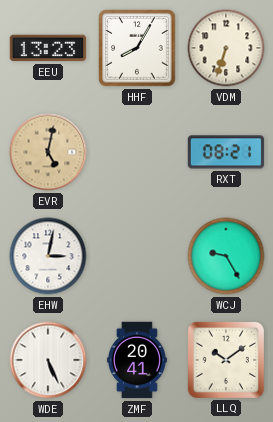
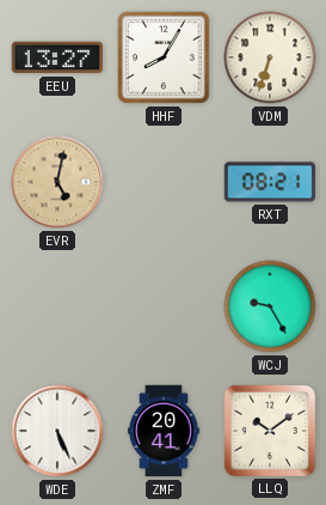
EEU: 13:23 -> 13:27 (57, 57)
EHW: 3:02 -> none (48, 256)
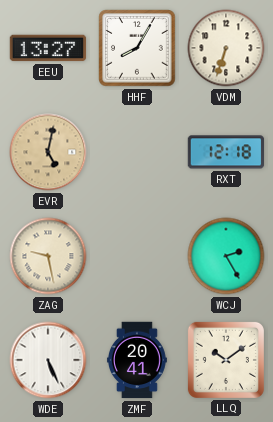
RXT: 08:21 -> 12:18 (226, 152)
ZAG: none -> 9:28 (48, 256)
WCJ: 9:25 -> 2:25 (226, 256)
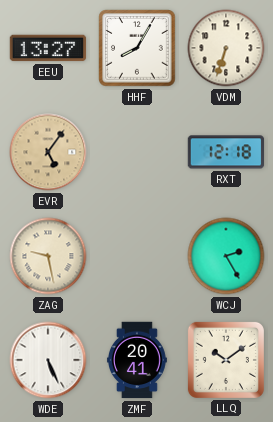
EVR: 5:02 -> 5:06 (48, 152)
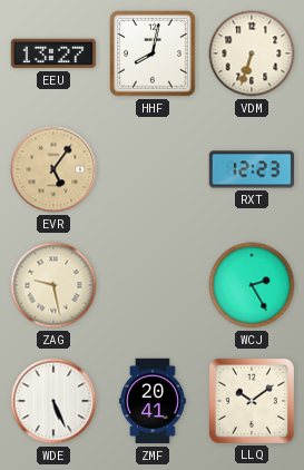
HHF: 8:05 -> 8:02 (153, 53)
RXT: 12:18 -> 12:23 (252, 169)
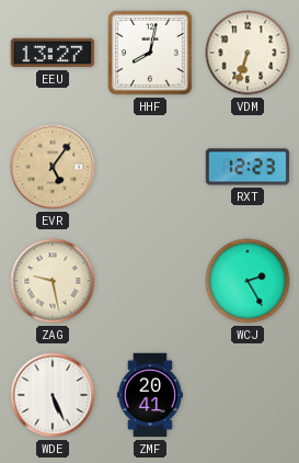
LLQ: 10:09 -> none (252, 401)
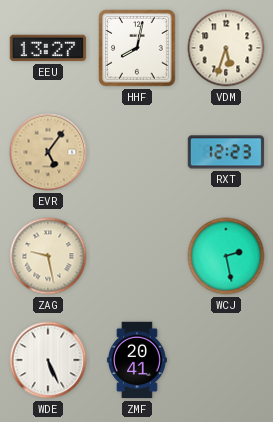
VDM: 6:33 -> 5:33 (226, 48)
WCJ: 2:25 -> 2:28 (226, 256)
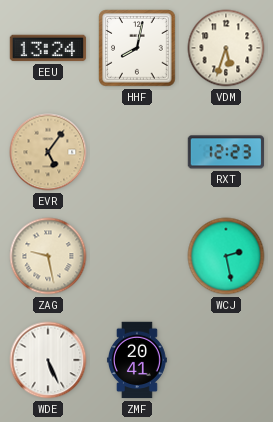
EEU: 13:27 -> 13:24 (48, 48)
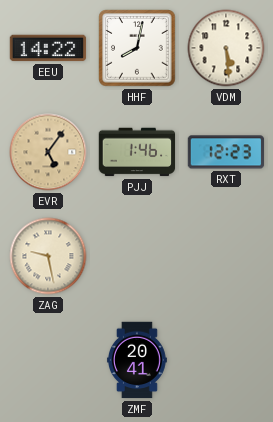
EEU: 13:24 -> 14:22 (48, 48)
VDM: 5:33 -> 5:29 (226, 48)
PJJ: none -> 1:46 (137, 152)
WCJ: 2:28 -> none (226, 256)
WDE: 5:26 -> none (48, 360)
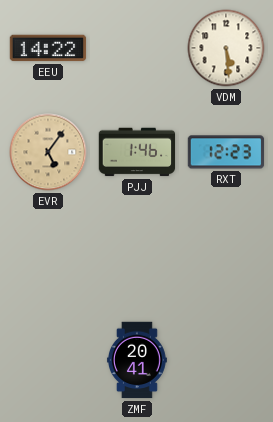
HHF: 8:02 -> none (137, 48)
ZAG: 9:28 -> none (48, 256)
